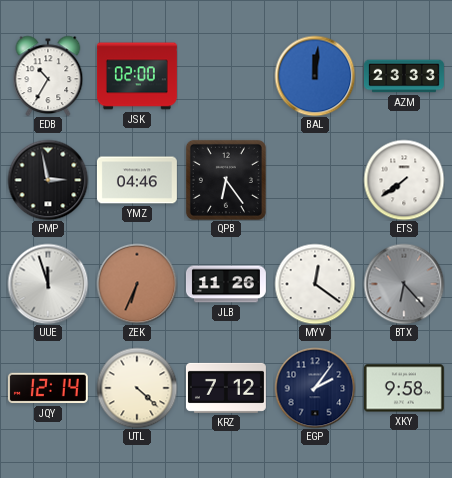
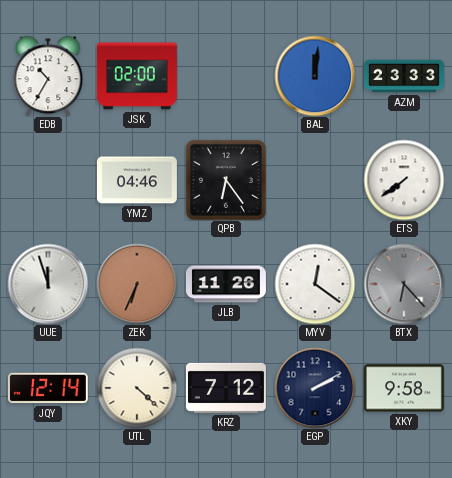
PMP: 2:58 -> none (48, 180)
EGP: 2:06 -> 2:10 (315, 388)
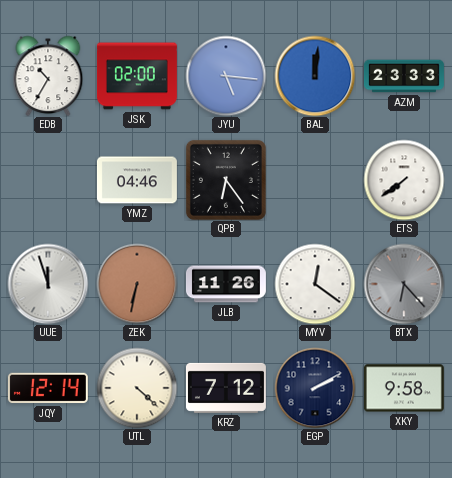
JYU: none -> 5:16 (226, 76)
ZEK: 6:34 -> 6:32 (137, 284)
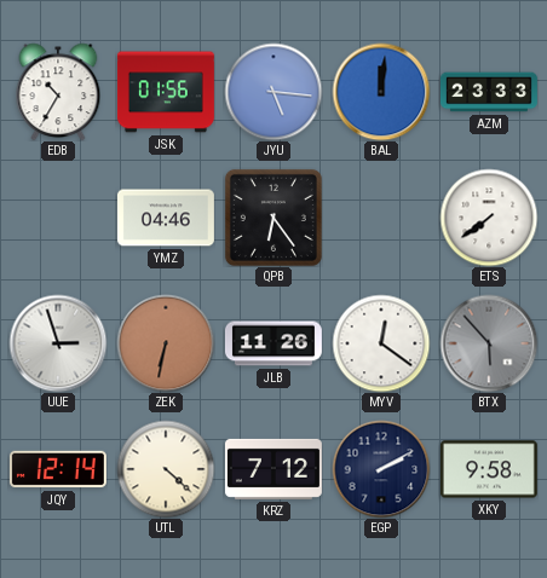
JSK: 02:00 -> 01:56 (166, 92)
UUE: 11:57 -> 2:57 (58, 343)
BTX: 6:23 -> 5:53 (489, 343)
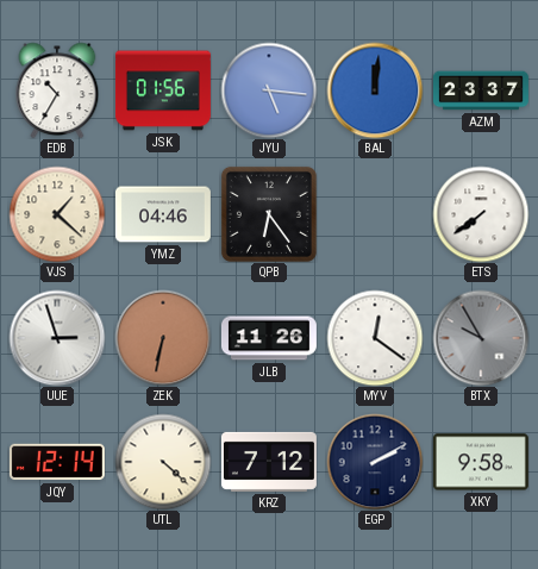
AZM: 23:33 -> 23:37 (481, 90)
VJS: none -> 1:22 (57, 214)
BTX: 5:53 -> 9:55 (481, 338)
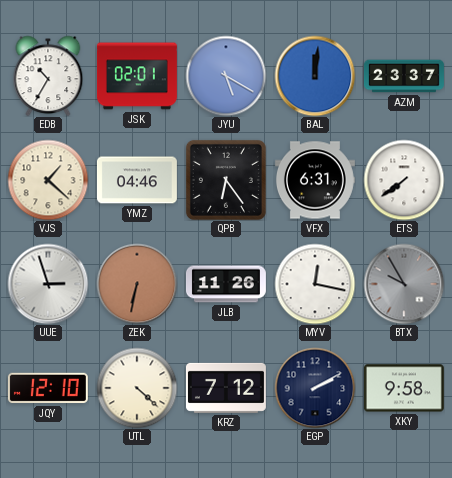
JSK: 01:56 -> 02:01 (137, 76)
JYU: 5:16 -> 5:20 (226, 76)
VFX: none -> 6:31 (315, 180)
MYV: 12:21 -> 12:17 (315, 284)
JQY: 12:14 -> 12:10 (48, 388)
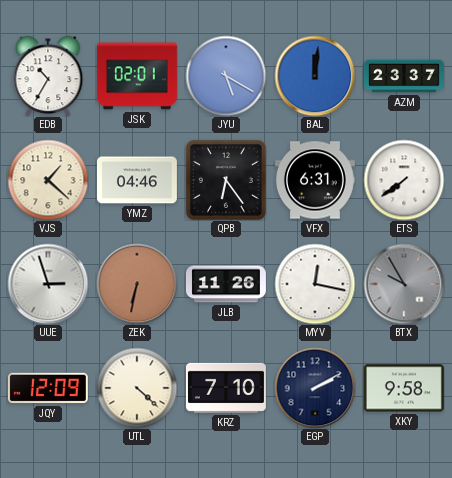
JQY: 12:10 -> 12:09 (48, 388)
KRZ: 7:12 -> 7:10 (226, 388)
